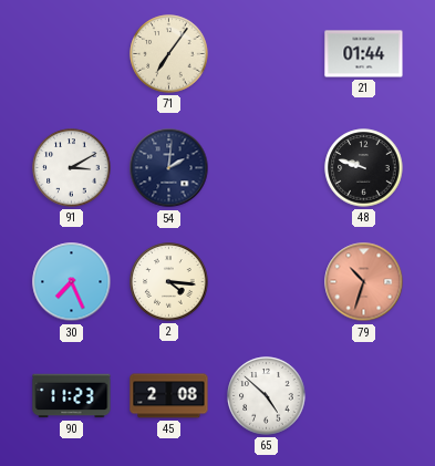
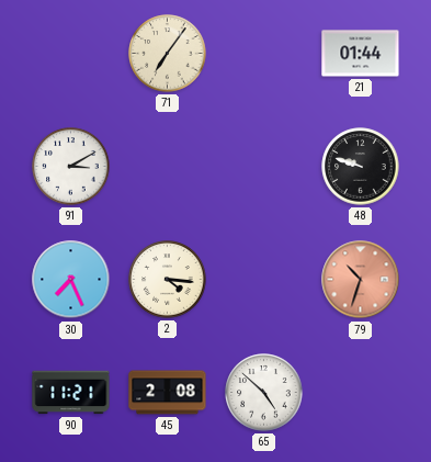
54: 2:01 -> none (169, 168)
90: 11:23 -> 11:21 (71, 393)
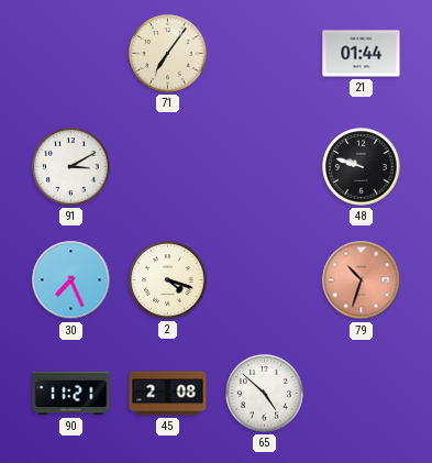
2: 4:16 -> 4:18 (168, 280)
